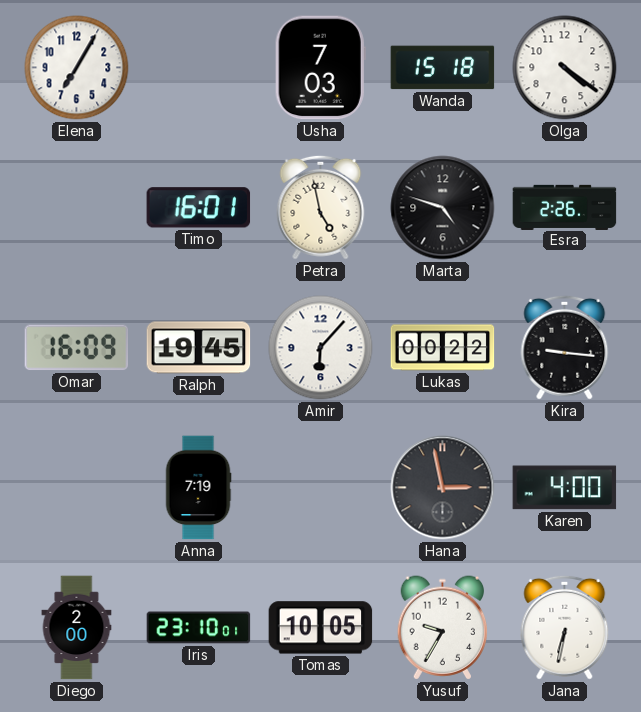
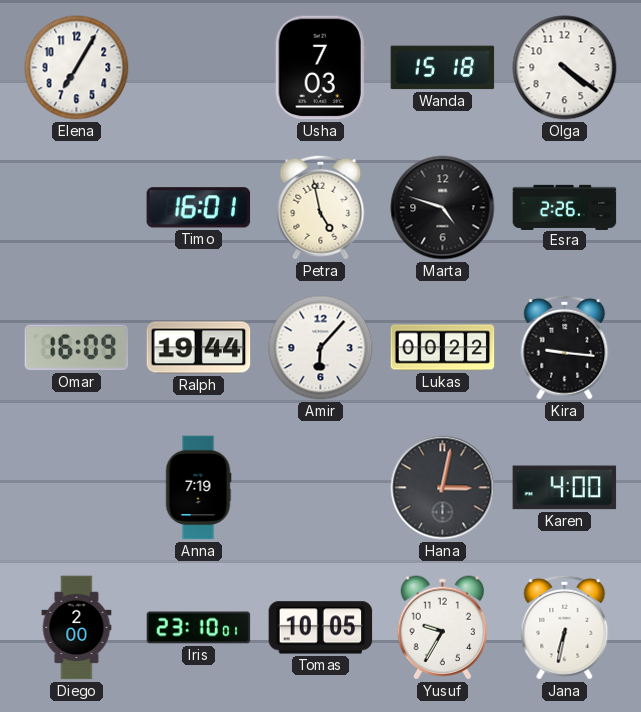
Ralph: 19:45 -> 19:44 (199, 348)
Hana: 2:58 -> 3:02 (443, 488)
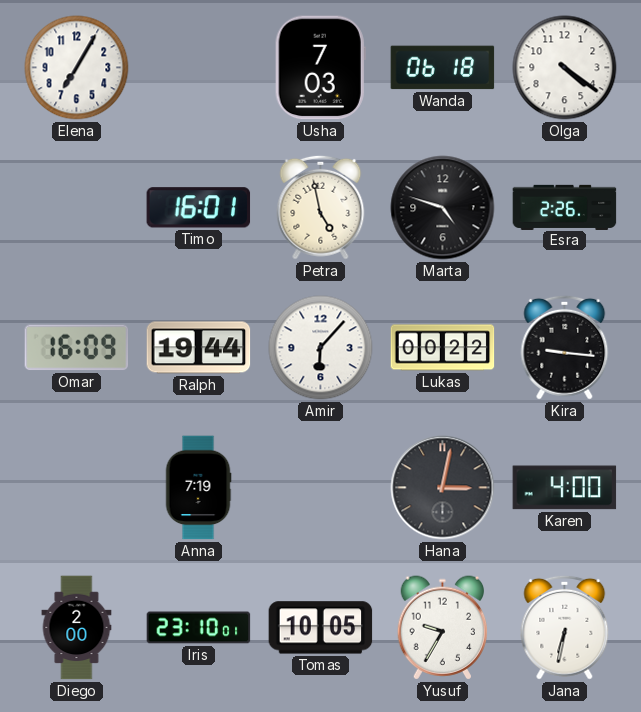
Wanda: 15:18 -> 06:18 (443, 68)
